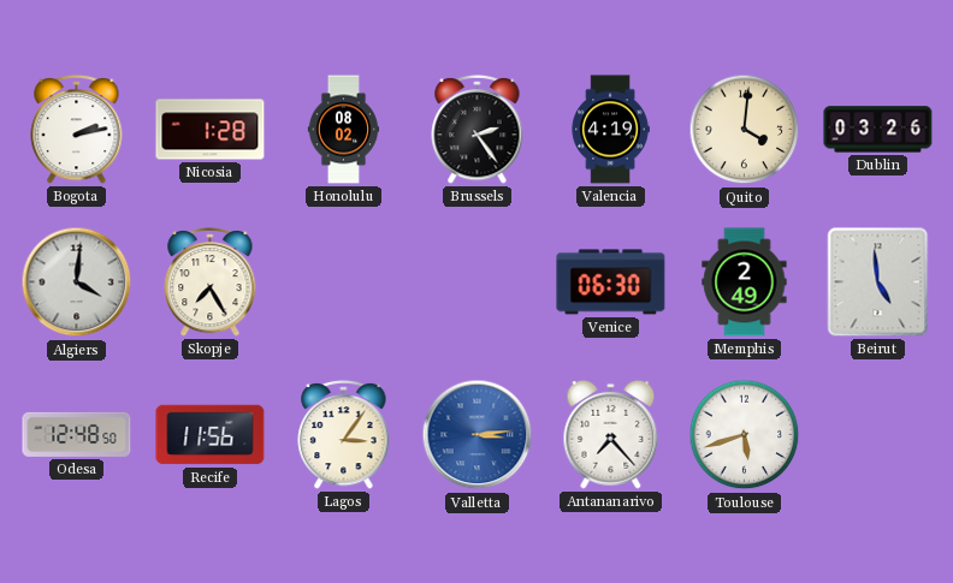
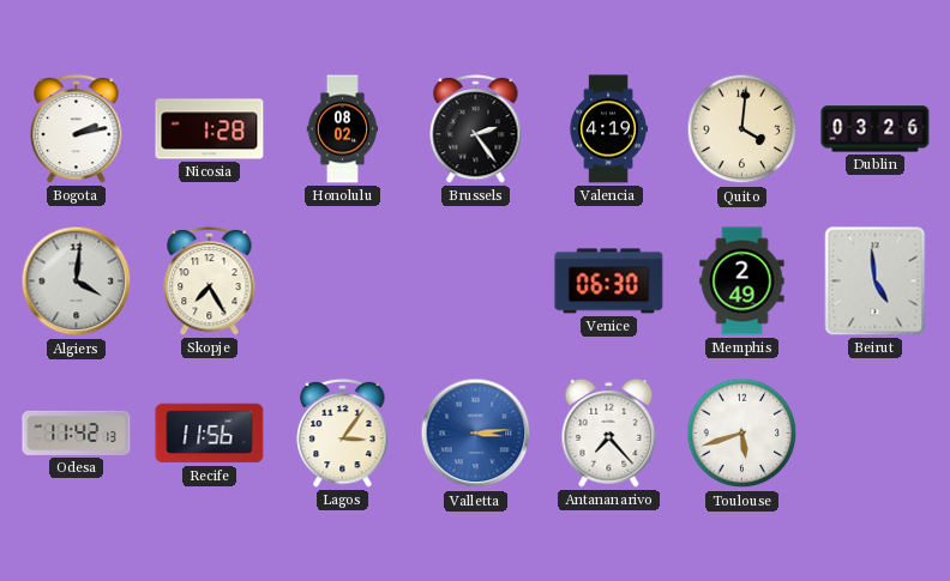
Odesa: 12:48 -> 11:42 (77, 432)
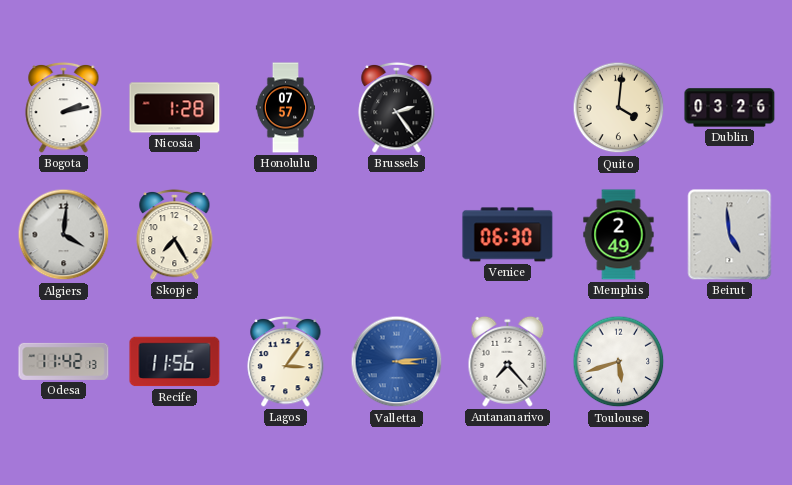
Honolulu: 08:02 -> 07:57 (286, 108)
Valencia: 4:19 -> none (608, 129)
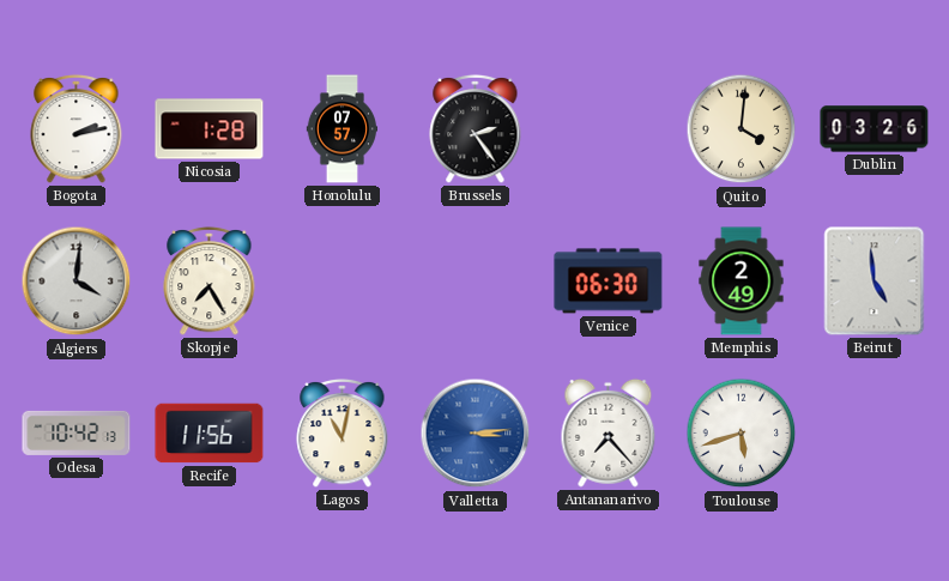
Odesa: 11:42 -> 10:42 (77, 432)
Lagos: 3:06 -> 11:02 (343, 432)
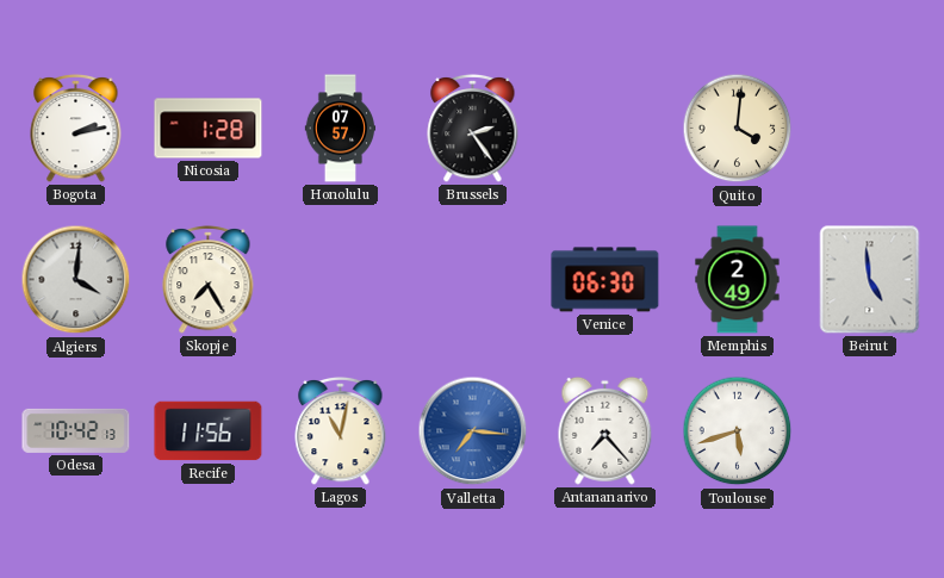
Dublin: 03:26 -> none (875, 129)
Valletta: 3:14 -> 7:16 (473, 431)
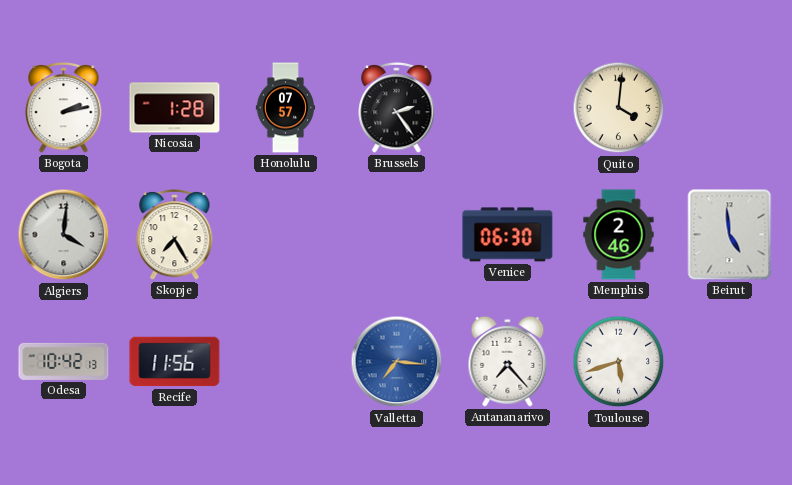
Memphis: 2:49 -> 2:46 (619, 235)
Lagos: 11:02 -> none (341, 430)
